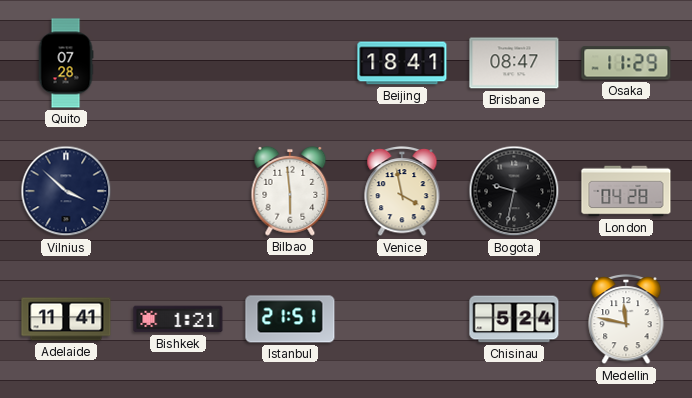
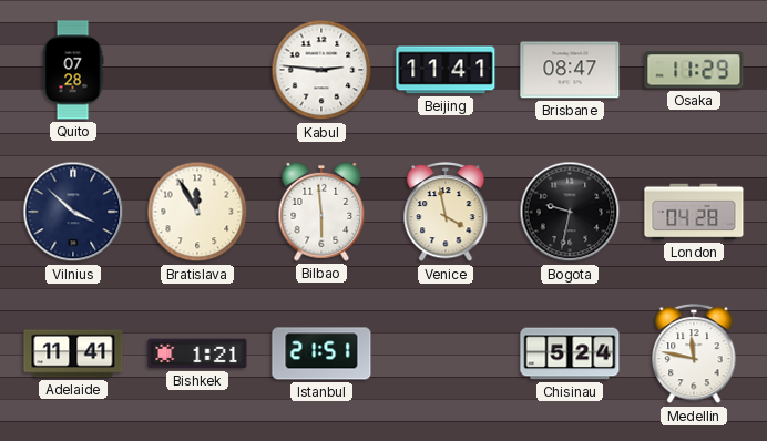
Kabul: none -> 2:46 (321, 70)
Beijing: 18:41 -> 11:41 (446, 70)
Bratislava: none -> 11:55 (197, 212)
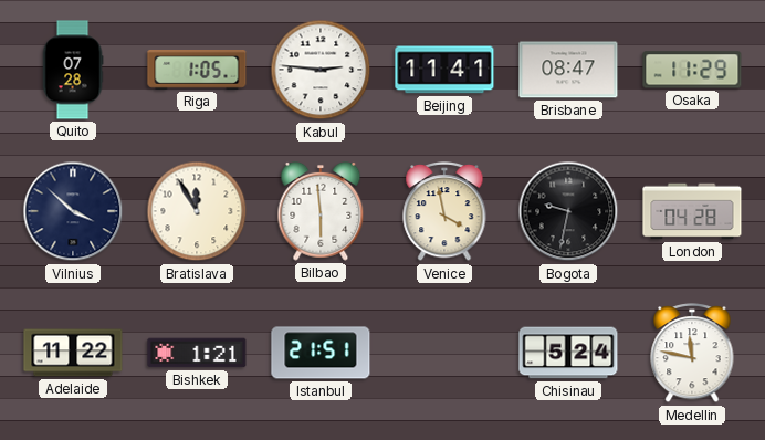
Riga: none -> 1:05 (197, 70)
Adelaide: 11:41 -> 11:22 (73, 353)
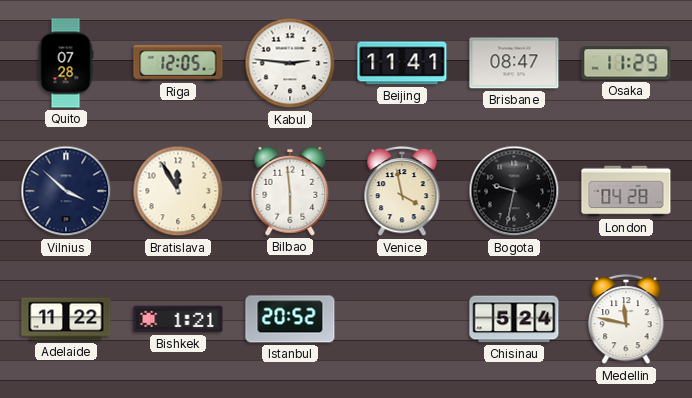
Riga: 1:05 -> 12:05 (178, 63)
Istanbul: 21:51 -> 20:52 (290, 319)
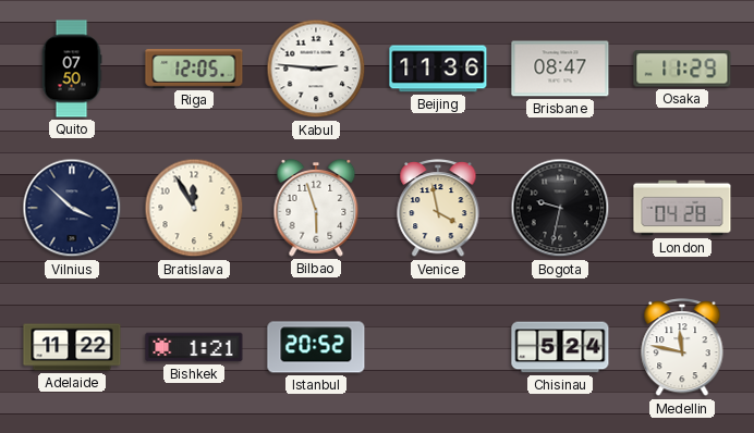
Quito: 07:28 -> 07:50 (72, 69)
Beijing: 11:41 -> 11:36 (438, 69)
Bilbao: 5:59 -> 5:57 (316, 208)
